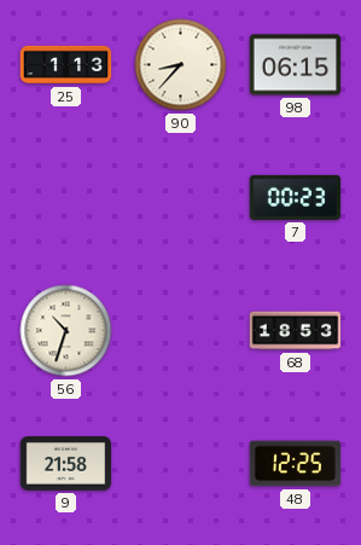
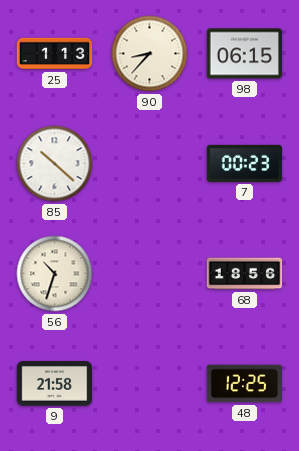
85: none -> 10:22 (55, 164)
68: 18:53 -> 18:56 (245, 274)
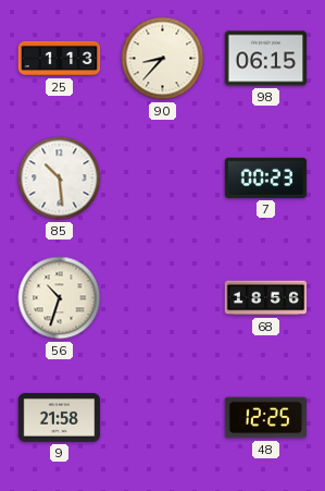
85: 10:22 -> 10:29 (60, 179)
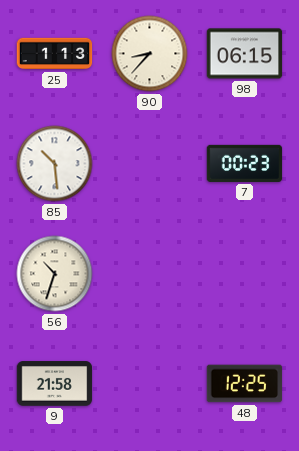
68: 18:56 -> none (266, 298)
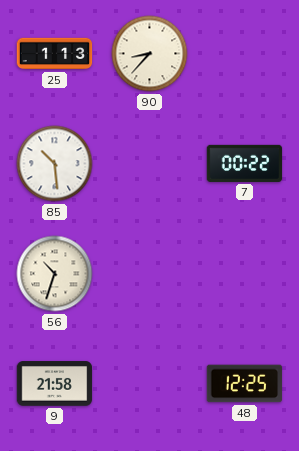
98: 06:15 -> none (245, 54)
7: 00:23 -> 00:22 (245, 163)
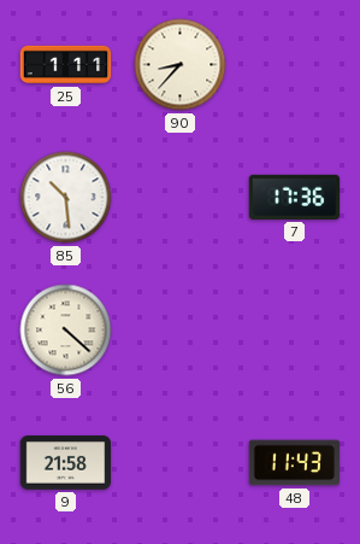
25: 1:13 -> 1:11 (66, 65)
7: 00:22 -> 17:36 (295, 197)
56: 10:33 -> 4:22 (66, 331)
48: 12:25 -> 11:43 (295, 463)
